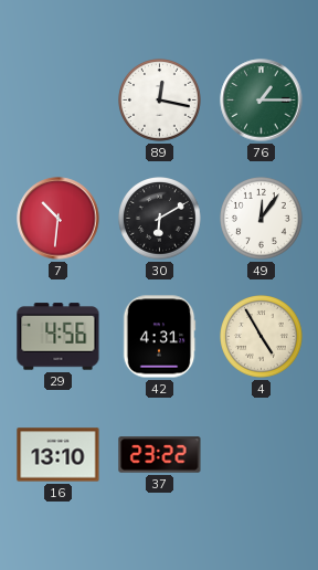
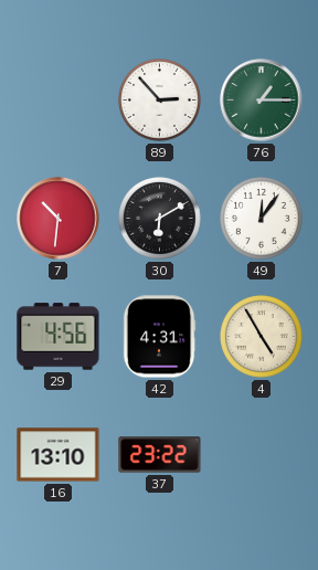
89: 12:17 -> 2:53 (160, 101)
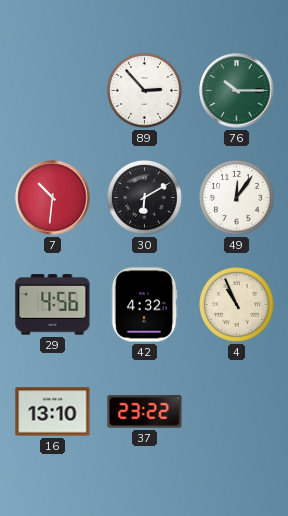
76: 1:15 -> 10:15 (237, 91)
42: 4:31 -> 4:32 (144, 305)
4: 4:55 -> 10:56 (237, 305)
